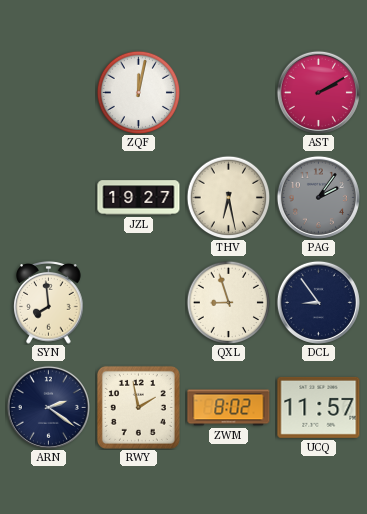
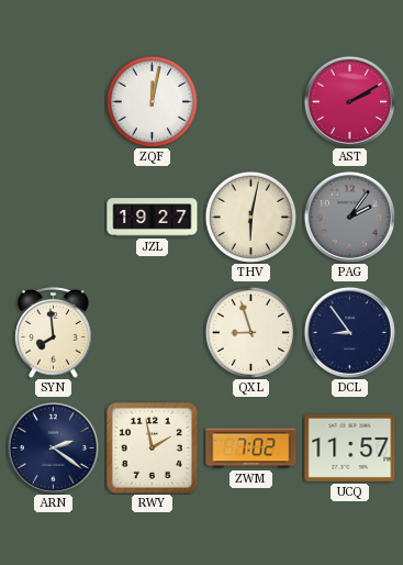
THV: 6:28 -> 6:02 (250, 217)
ZWM: 8:02 -> 7:02 (251, 448)
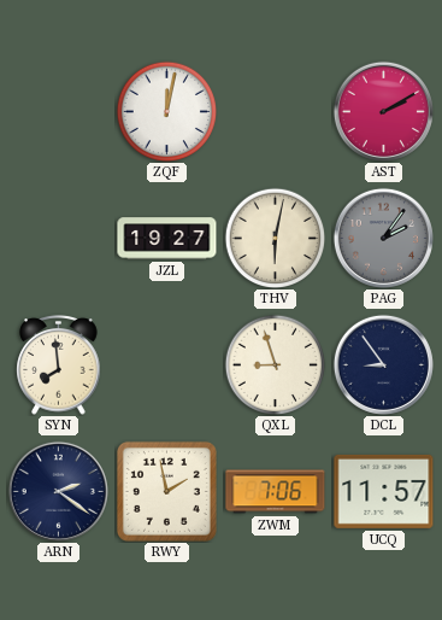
ZWM: 7:02 -> 7:06 (276, 492)
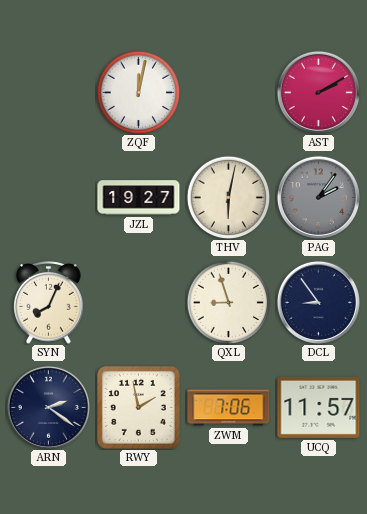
SYN: 7:59 -> 8:04 (49, 303)
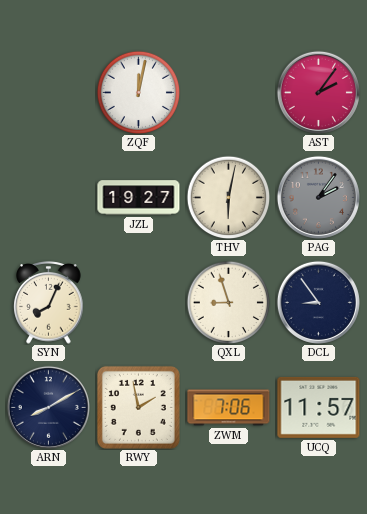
AST: 2:10 -> 2:06 (318, 92)
ARN: 2:21 -> 8:10 (48, 407)
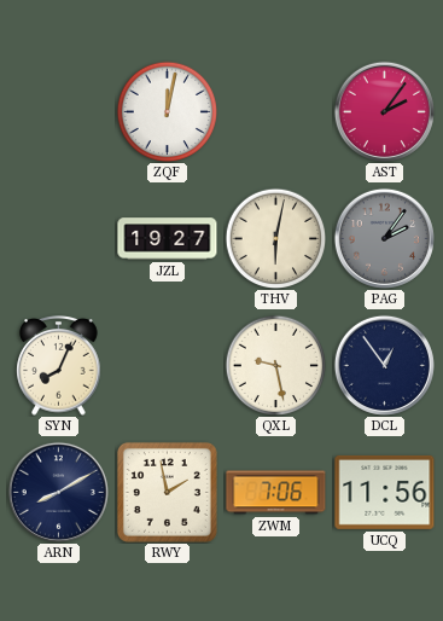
QXL: 8:57 -> 9:28 (275, 365)
DCL: 8:54 -> 12:54 (384, 365)
UCQ: 11:57 -> 11:56 (385, 492)
